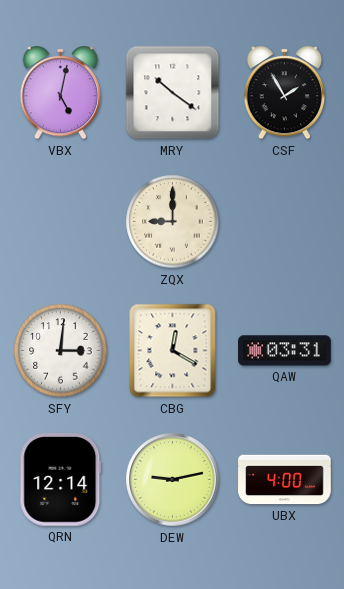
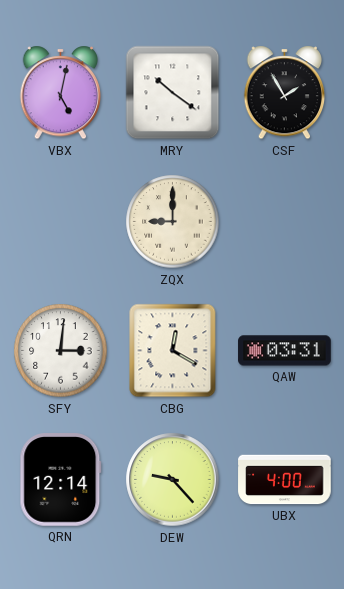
DEW: 9:13 -> 9:23 (173, 480)
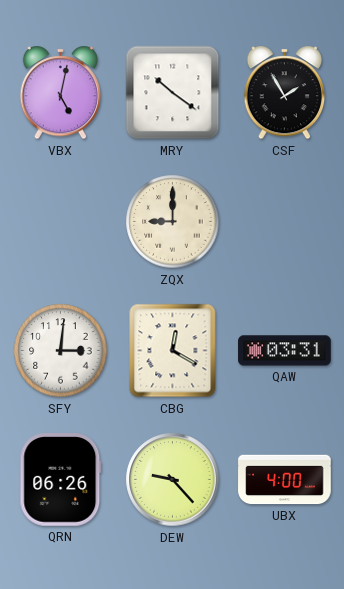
QRN: 12:14 -> 06:26 (61, 480)
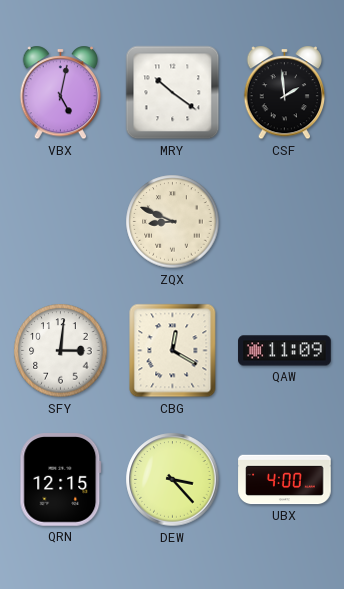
CSF: 1:55 -> 1:59 (285, 93)
ZQX: 9:00 -> 8:49 (173, 222)
QAW: 03:31 -> 11:09 (285, 351)
QRN: 06:26 -> 12:15 (61, 480)
DEW: 9:23 -> 3:23 (173, 480)
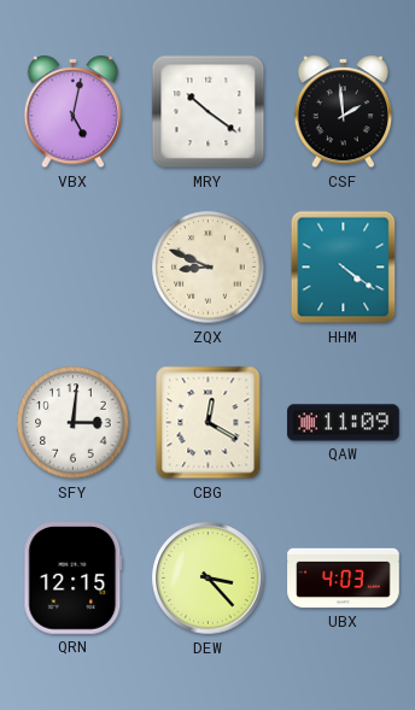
HHM: none -> 4:21 (344, 268)
UBX: 4:00 -> 4:03 (344, 579)
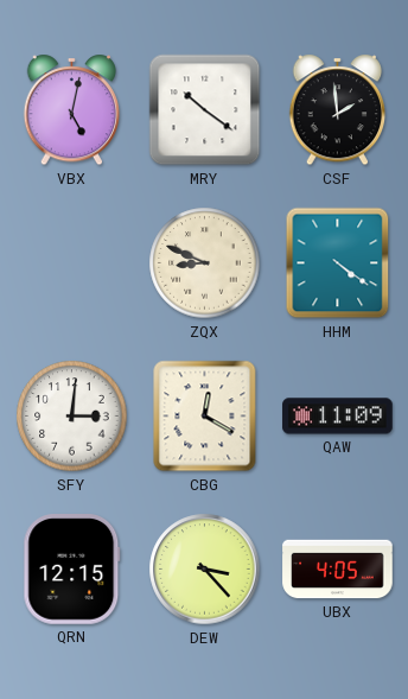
UBX: 4:03 -> 4:05 (338, 570)
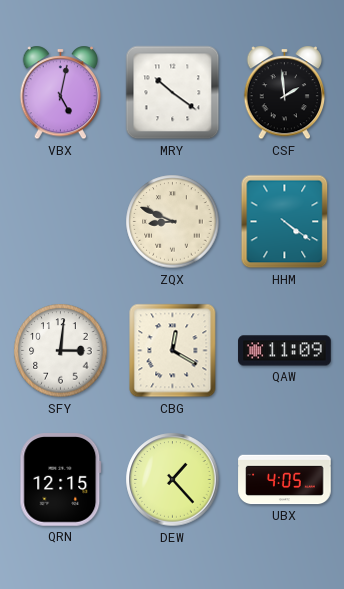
DEW: 3:23 -> 1:23 (173, 480)
